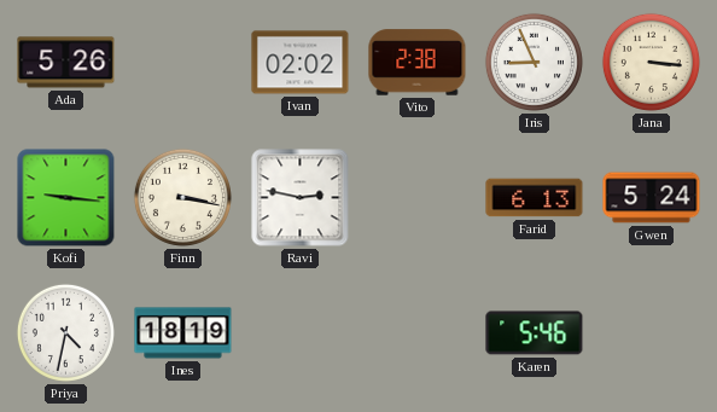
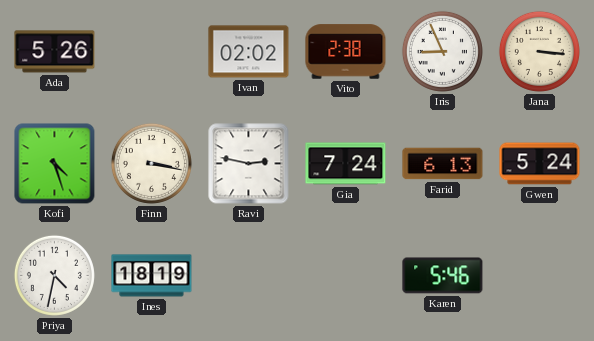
Kofi: 9:16 -> 4:27 (55, 164)
Gia: none -> 7:24 (346, 164)
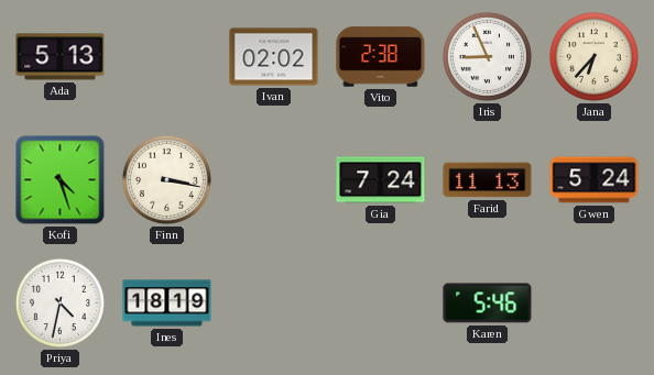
Ada: 5:26 -> 5:13 (61, 57)
Jana: 3:16 -> 6:37 (593, 56)
Ravi: 2:47 -> none (249, 164)
Farid: 6:13 -> 11:13 (488, 180)
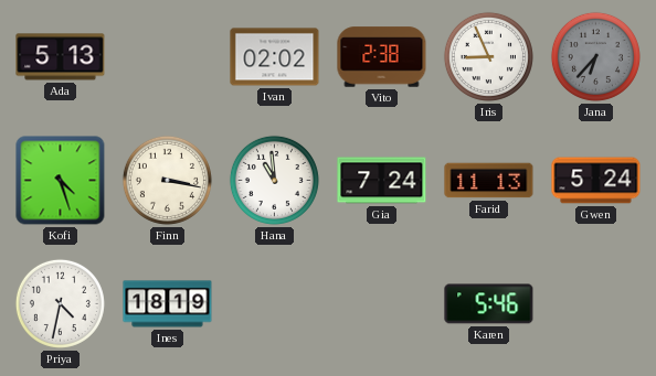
Jana dial: cream -> grey (595, 56)
Hana: none -> 10:59 (274, 180)
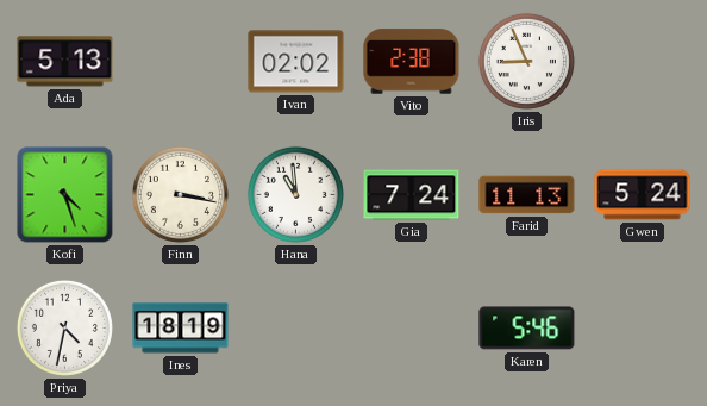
Jana: 6:37 -> none (595, 56)
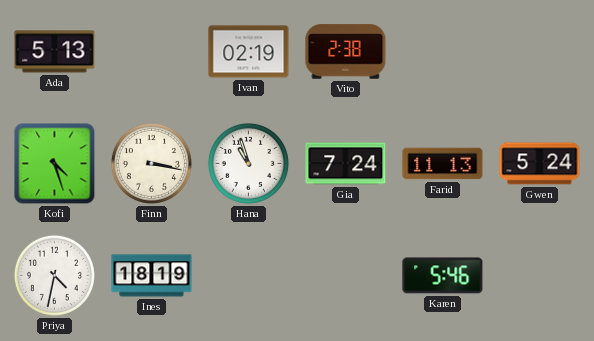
Ivan: 02:02 -> 02:19 (249, 52)
Iris: 8:56 -> none (526, 61)
Hana: 10:59 -> 10:57 (248, 163)
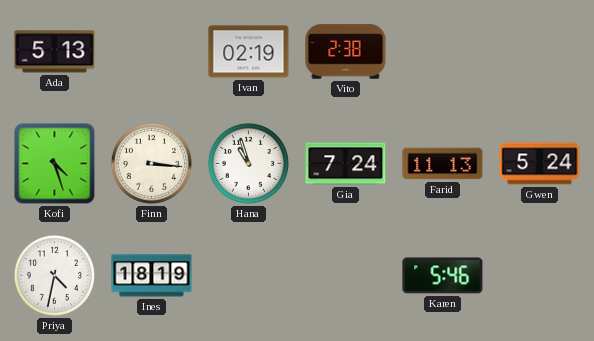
Finn: 3:17 -> 3:16 (151, 163)
